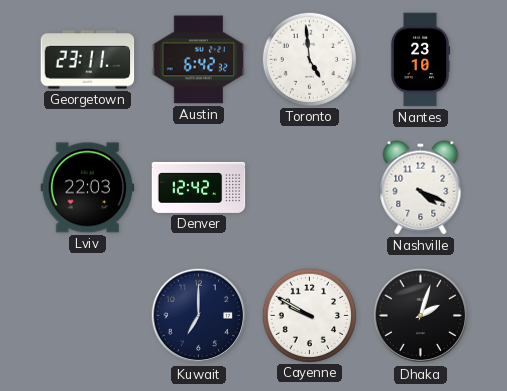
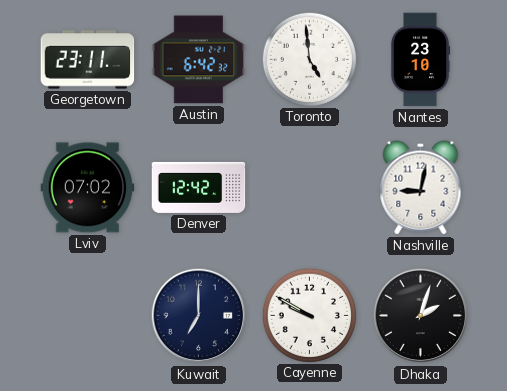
Lviv: 22:03 -> 07:02 (88, 188)
Nashville: 4:19 -> 9:02 (421, 188)
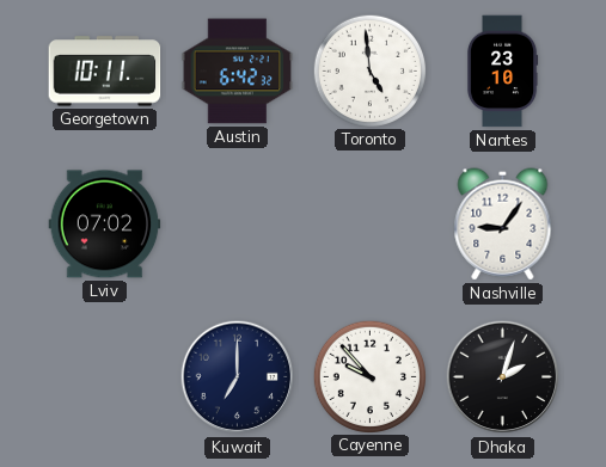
Georgetown: 23:11 -> 10:11 (105, 72)
Denver: 12:42 -> none (199, 187)
Nashville: 9:02 -> 9:06 (503, 225)
Cayenne: 9:50 -> 9:53 (369, 376)
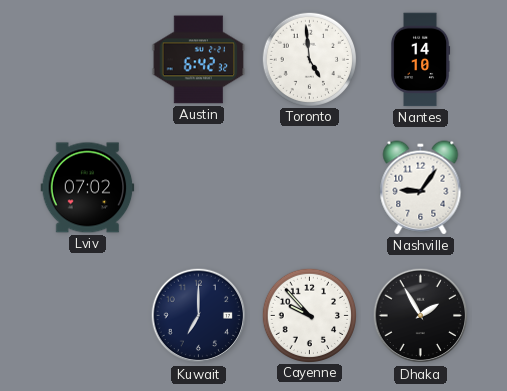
Georgetown: 10:11 -> none (105, 72)
Nantes: 23:10 -> 14:10 (420, 60)
Dhaka: 2:03 -> 1:55 (421, 316)
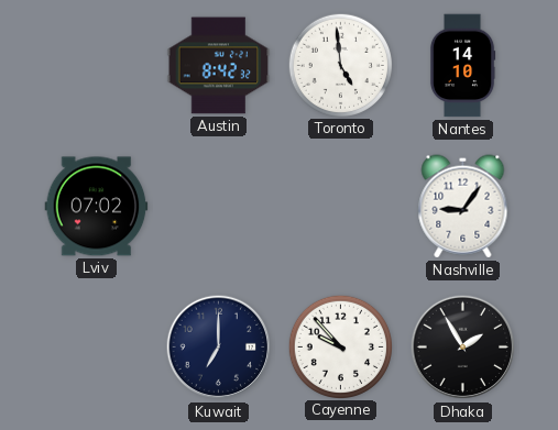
Austin: 6:42 -> 8:42 (219, 66)
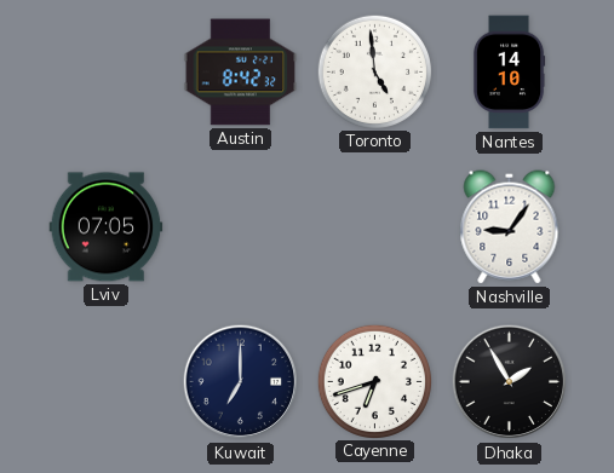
Lviv: 07:02 -> 07:05 (107, 227)
Cayenne: 9:53 -> 6:42 (374, 381)
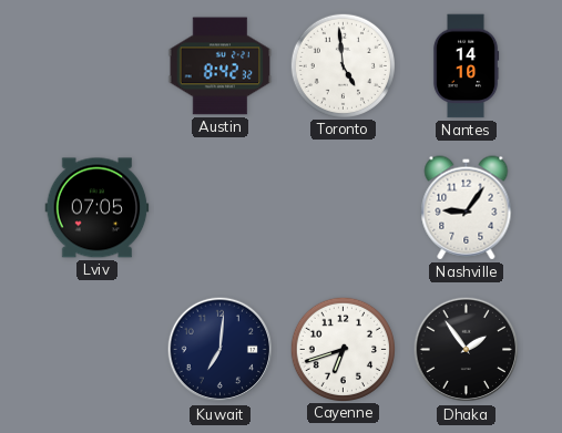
Kuwait: 7:00 -> 7:01 (221, 350)
Dhaka: 1:55 -> 1:54 (467, 350)
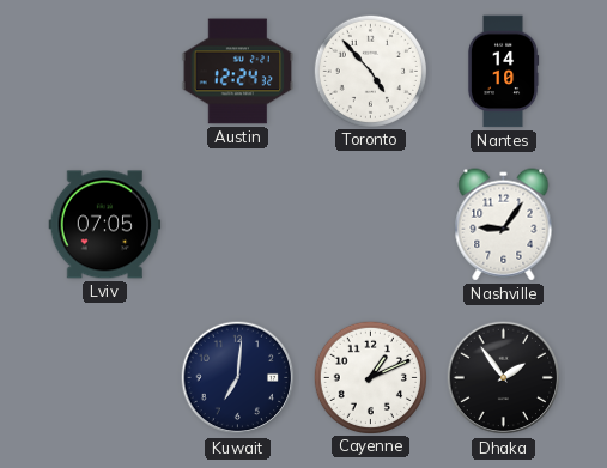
Austin: 8:42 -> 12:24 (238, 72)
Toronto: 4:59 -> 4:53 (370, 71)
Cayenne: 6:42 -> 1:11 (370, 377)
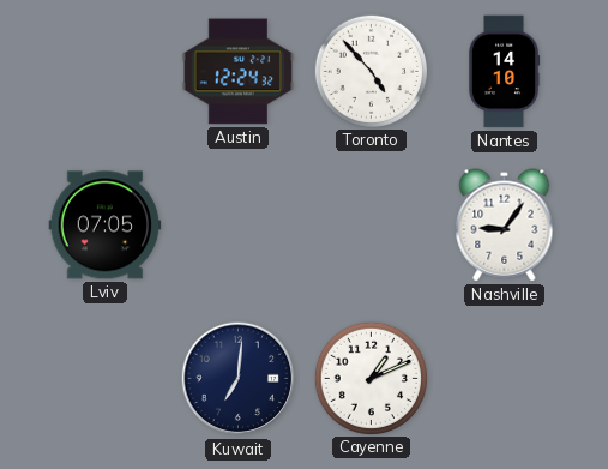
Dhaka: 1:54 -> none (504, 378)
